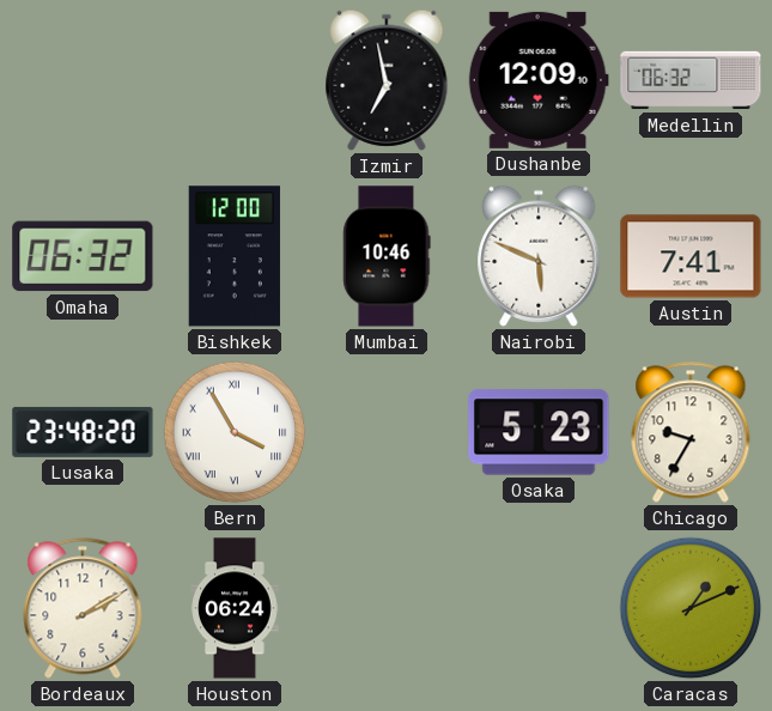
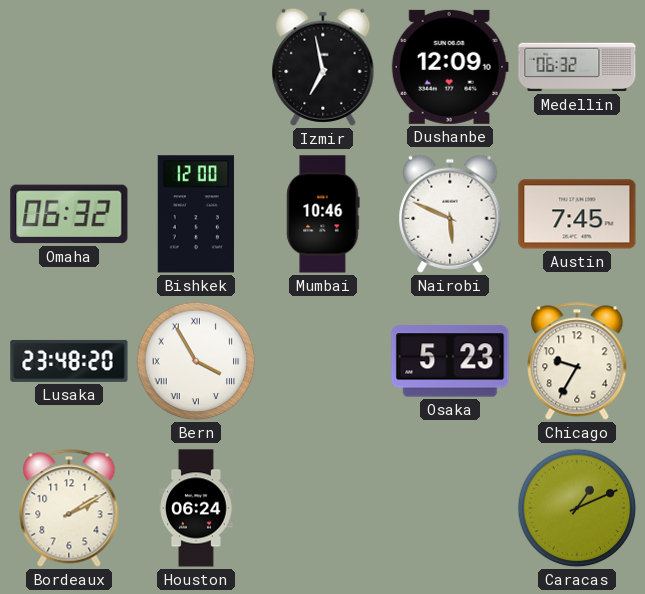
Austin: 7:41 -> 7:45 (577, 214)
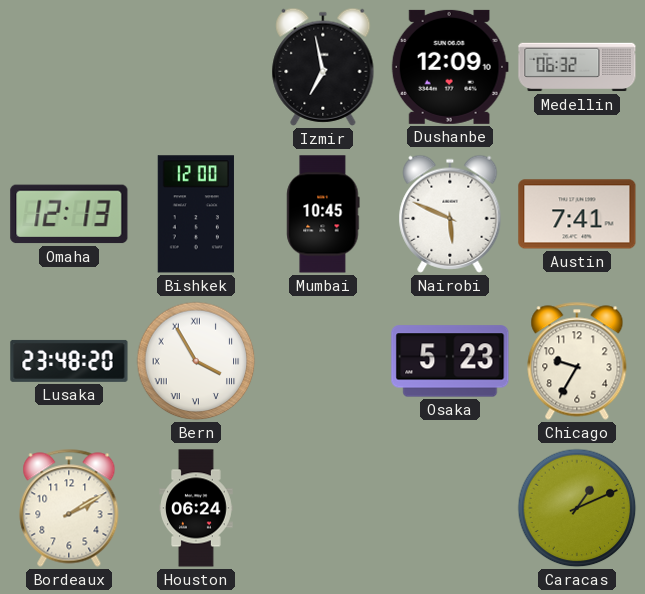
Omaha: 06:32 -> 12:13 (69, 214)
Mumbai: 10:46 -> 10:45 (323, 214)
Austin: 7:45 -> 7:41 (577, 214)
